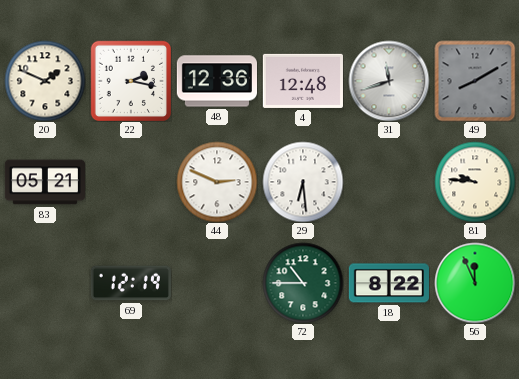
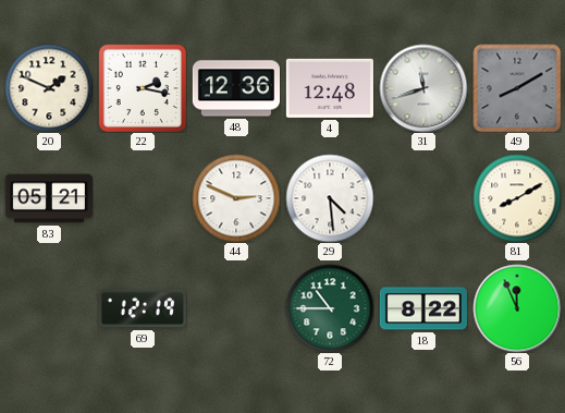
29: 6:29 -> 4:29 (330, 198)
81: 9:46 -> 8:10 (517, 198)
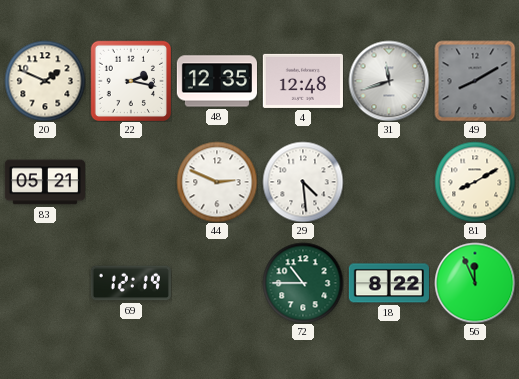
48: 12:36 -> 12:35 (216, 81)
